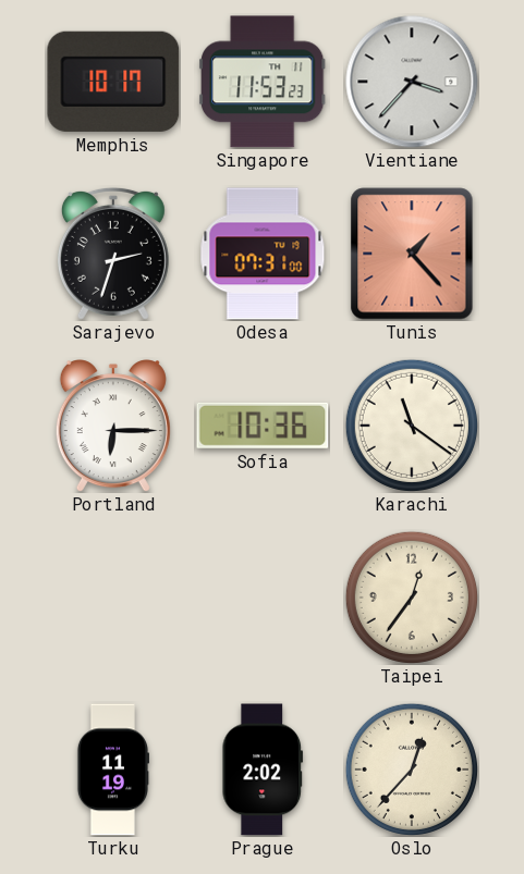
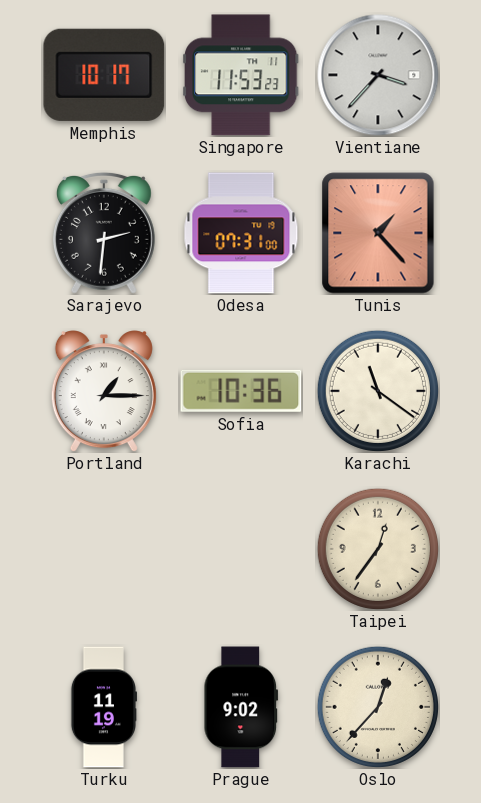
Sarajevo: 2:33 -> 2:31 (104, 233)
Portland: 6:15 -> 1:15 (104, 391)
Prague: 2:02 -> 9:02 (241, 707)
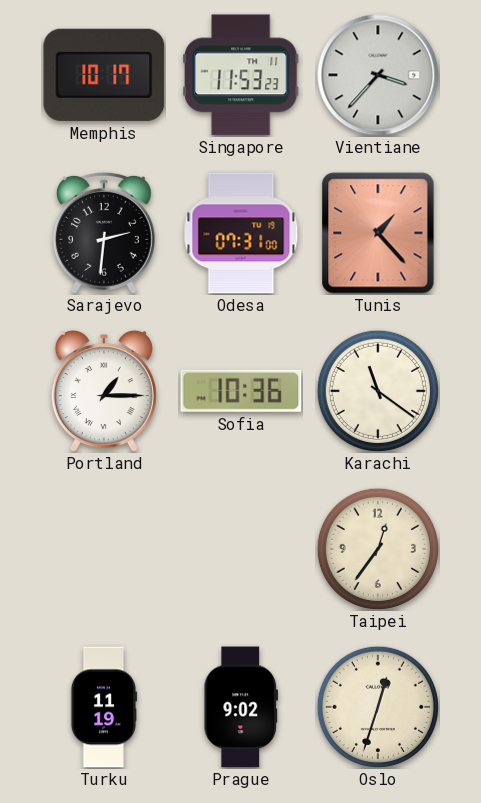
Oslo: 12:37 -> 12:33 (378, 707)
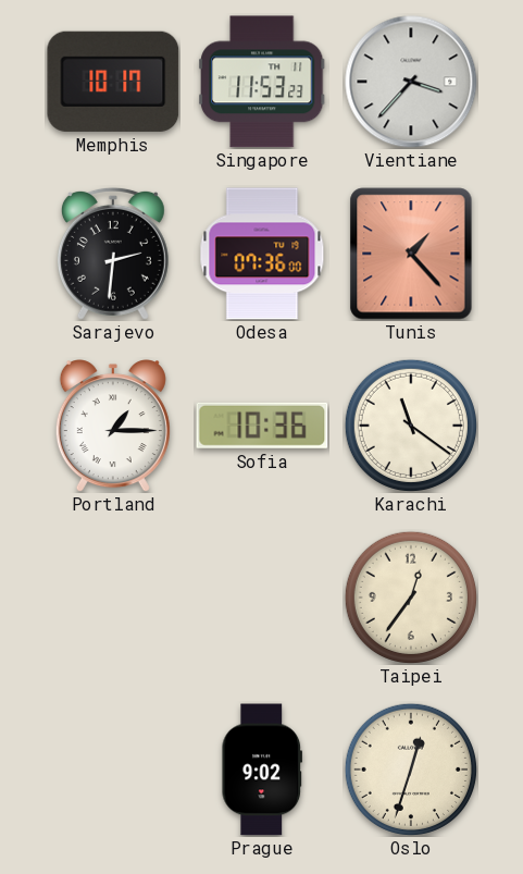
Odesa: 07:31 -> 07:36 (262, 254)
Turku: 11:19 -> none (103, 707)
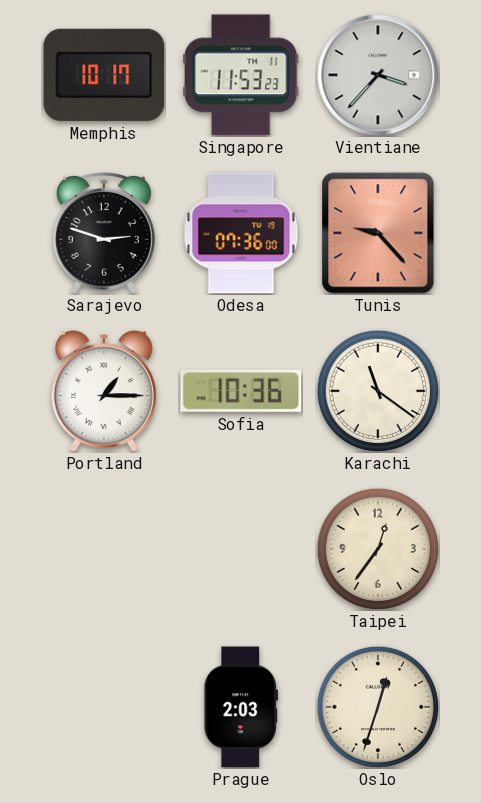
Sarajevo: 2:31 -> 2:48 (104, 233)
Tunis: 1:23 -> 9:23 (378, 233)
Prague: 9:02 -> 2:03 (241, 707)
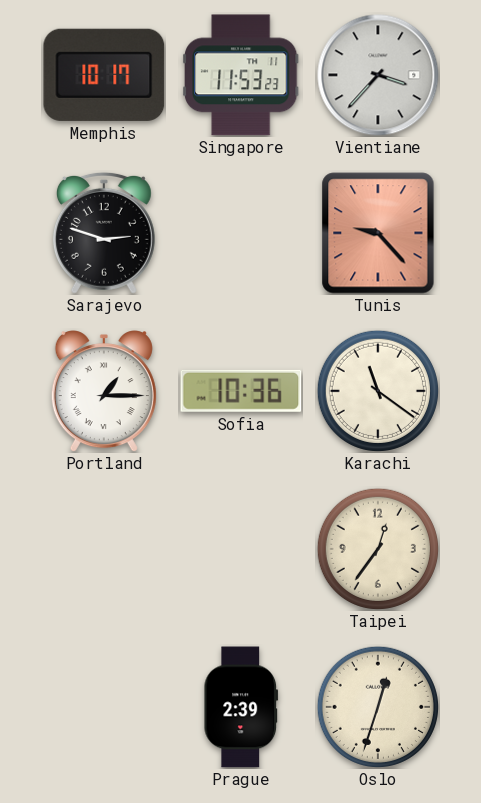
Odesa: 07:36 -> none (241, 233)
Prague: 2:03 -> 2:39 (241, 707)
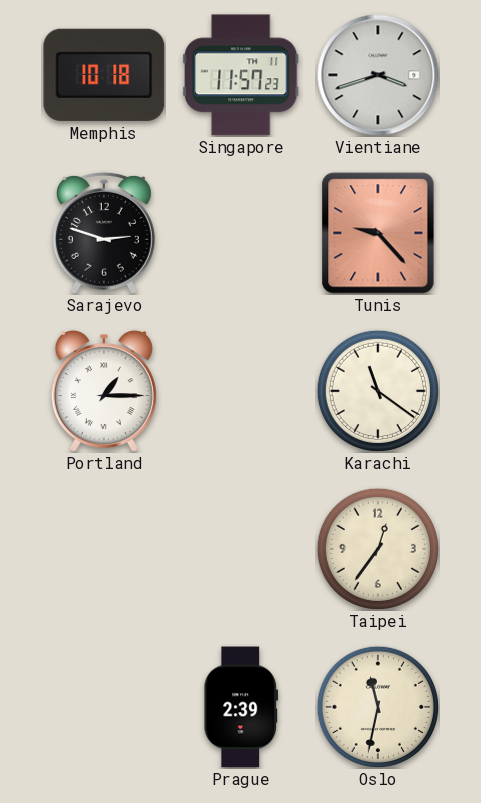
Memphis: 10:17 -> 10:18 (104, 75)
Singapore: 11:53 -> 11:57 (242, 75)
Vientiane: 3:37 -> 3:42 (378, 75)
Sofia: 10:36 -> none (241, 391)
Oslo: 12:33 -> 11:32 (378, 707)
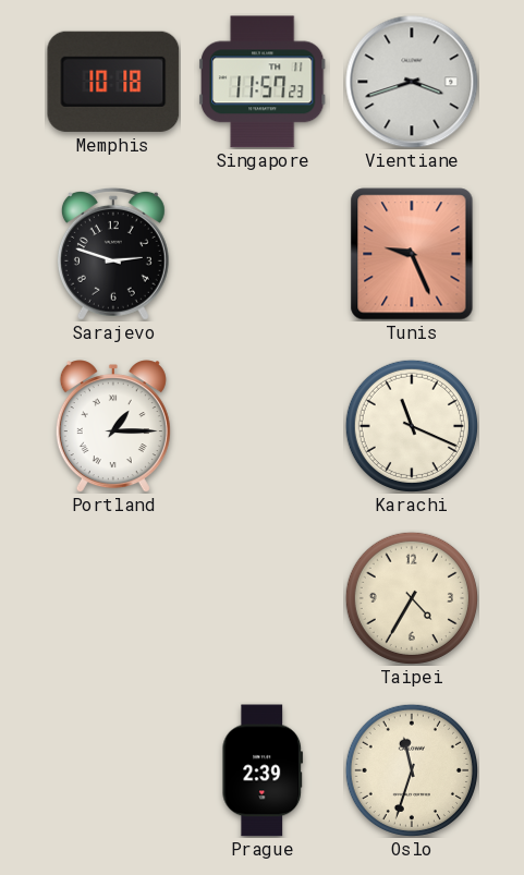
Tunis: 9:23 -> 9:26 (412, 254)
Karachi: 11:21 -> 11:19 (412, 426)
Taipei: 12:36 -> 4:35 (412, 598)
Oslo: 11:32 -> 11:33 (412, 770)
